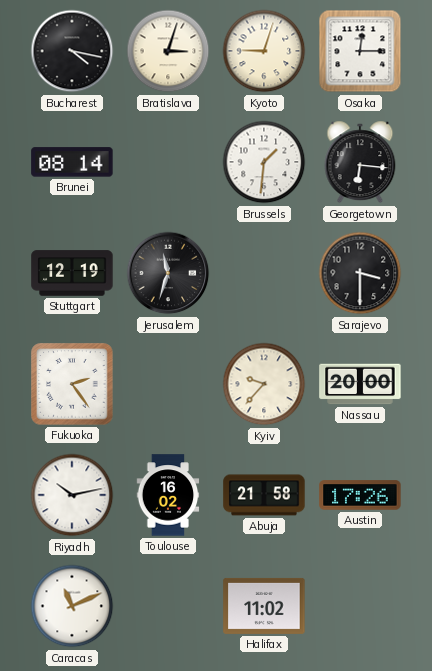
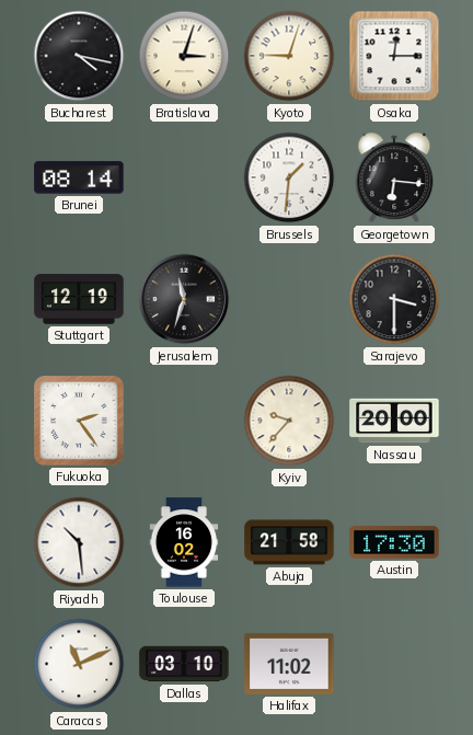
Riyadh: 10:13 -> 10:29 (79, 542)
Austin: 17:26 -> 17:30 (394, 542)
Dallas: none -> 03:10 (184, 664)
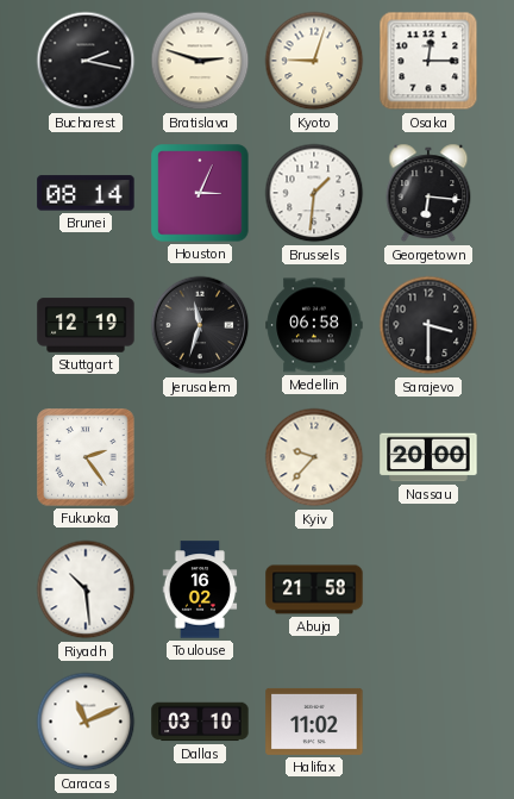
Bucharest: 4:17 -> 2:17 (86, 61)
Bratislava: 3:03 -> 2:48 (200, 61)
Houston: none -> 3:04 (200, 193)
Medellin: none -> 06:58 (314, 325)
Austin: 17:30 -> none (394, 542)
